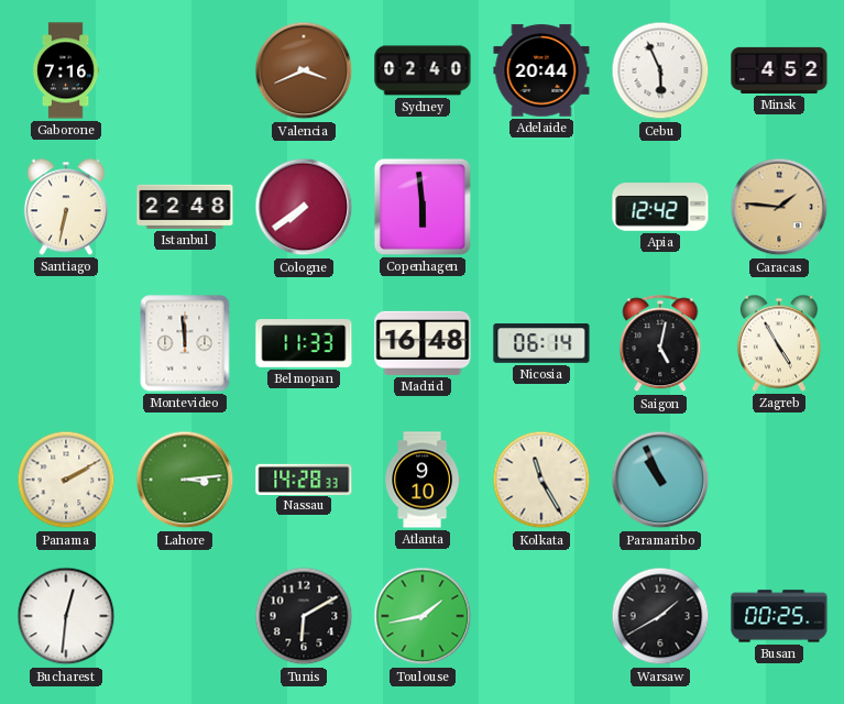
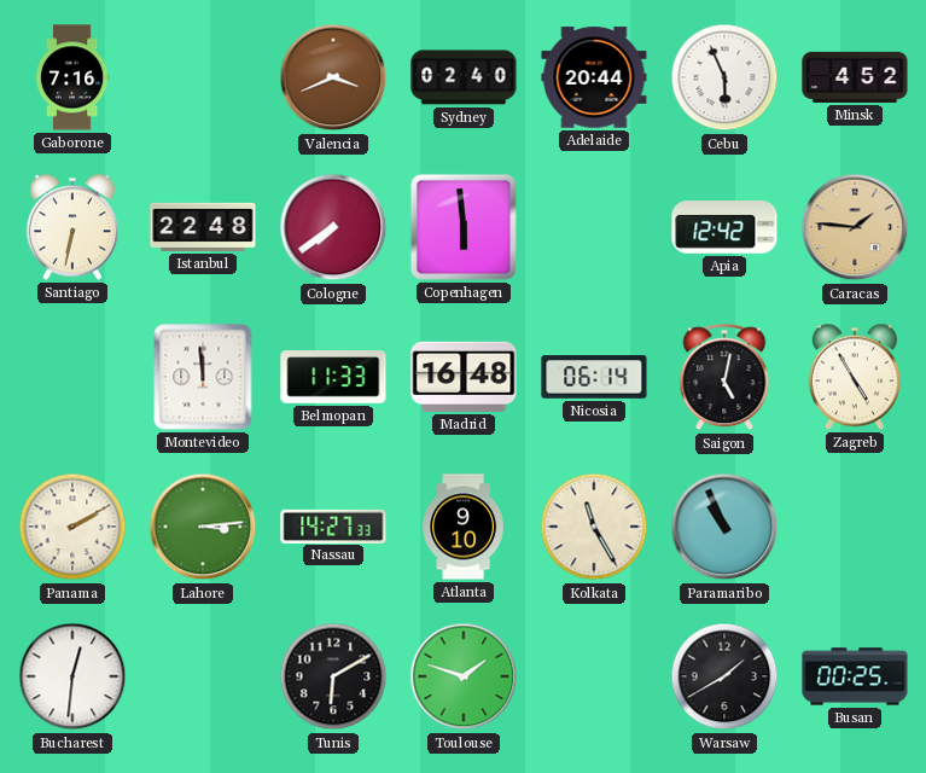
Nassau: 14:28 -> 14:27 (333, 525)
Toulouse: 1:43 -> 1:48 (464, 676)
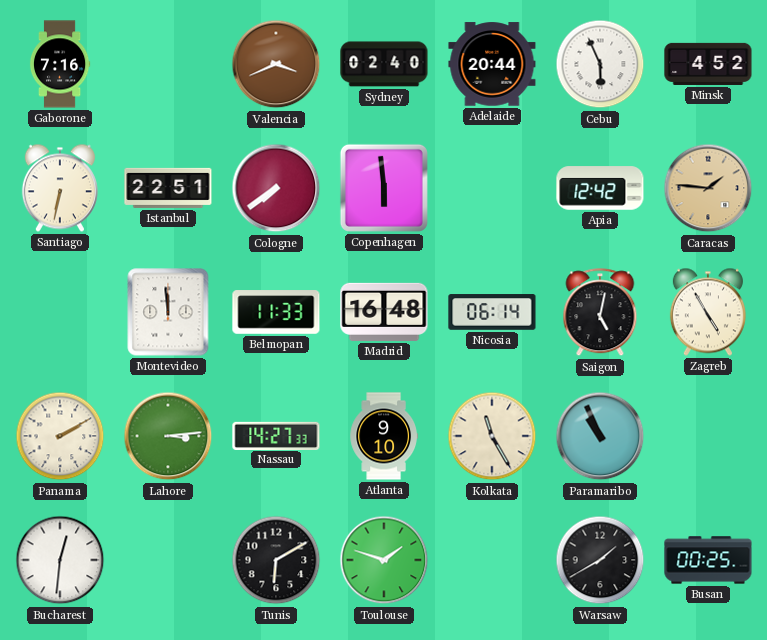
Istanbul: 22:48 -> 22:51 (168, 188)
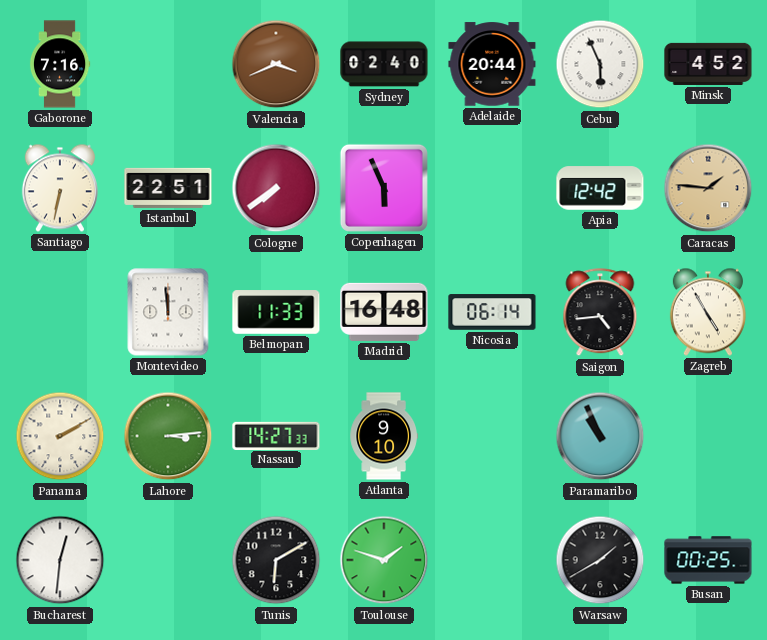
Copenhagen: 5:59 -> 5:56 (384, 188)
Saigon: 5:02 -> 4:44 (600, 313)
Kolkata: 11:25 -> none (492, 436)
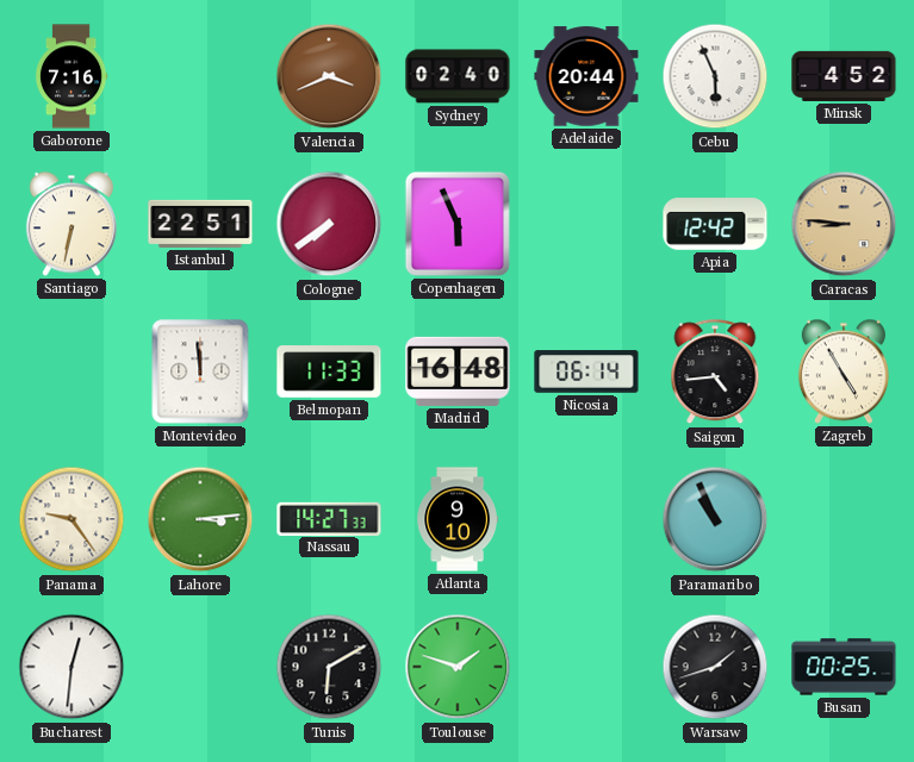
Caracas: 1:46 -> 8:46 (844, 224)
Panama: 2:10 -> 9:24 (71, 519)
Warsaw: 1:40 -> 1:42 (715, 667)
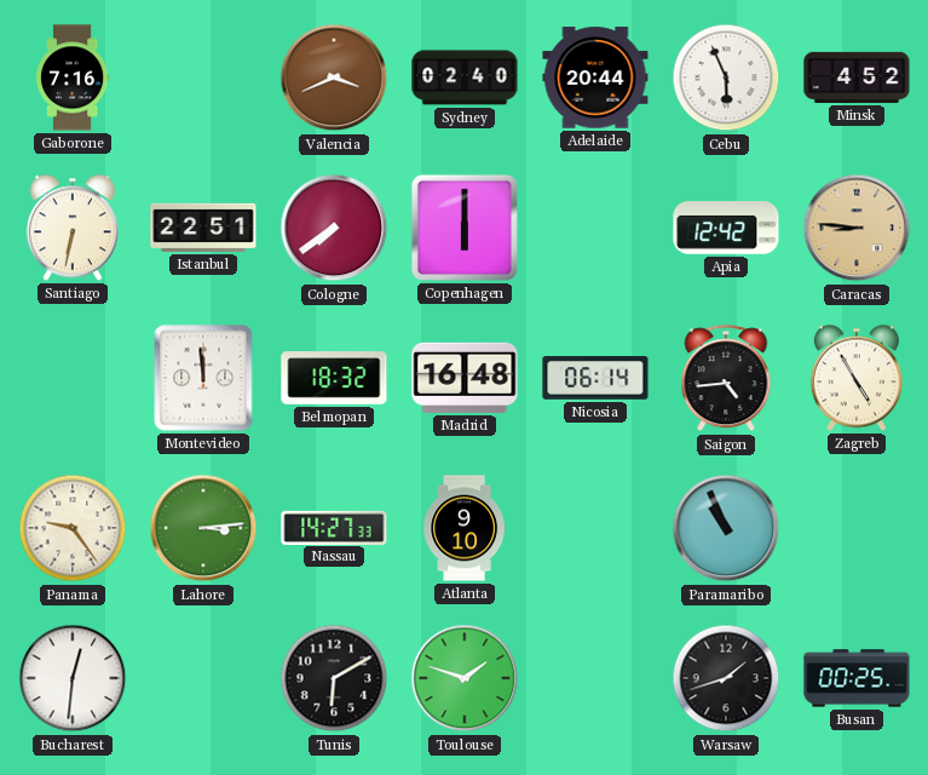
Copenhagen: 5:56 -> 6:00 (465, 228)
Belmopan: 11:33 -> 18:32 (334, 378)
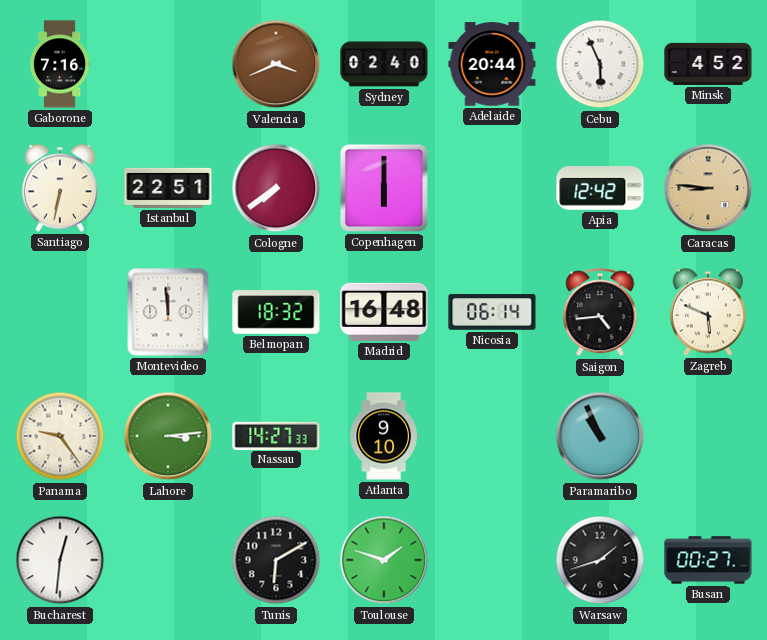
Zagreb: 4:55 -> 5:49 (708, 312)
Busan: 00:25 -> 00:27 (708, 560)
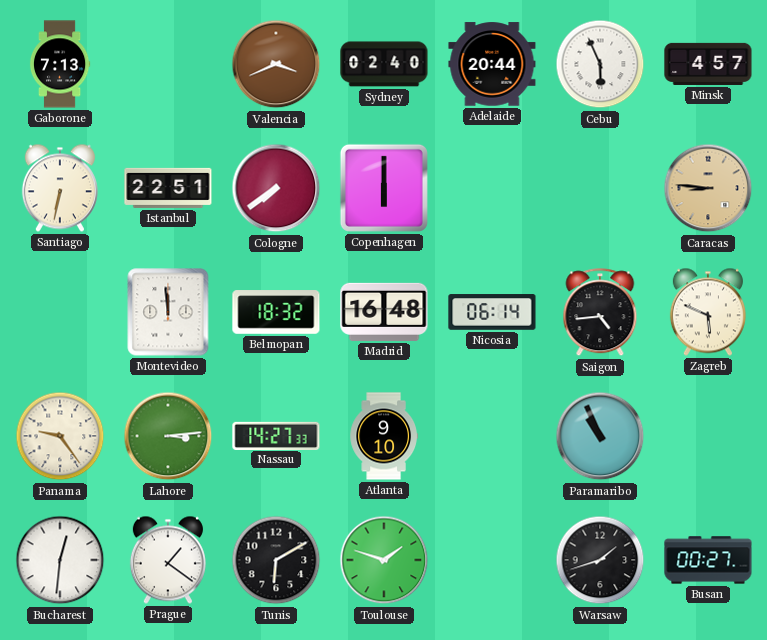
Gaborone: 7:16 -> 7:13 (60, 64)
Minsk: 4:52 -> 4:57 (708, 64)
Apia: 12:42 -> none (600, 188)
Prague: none -> 1:21 (168, 560)
